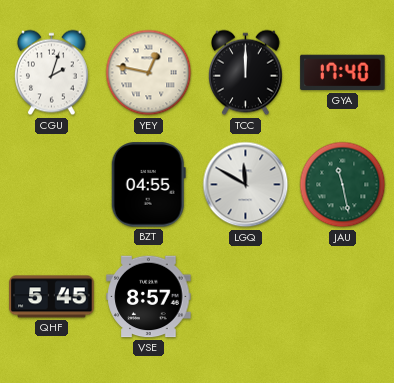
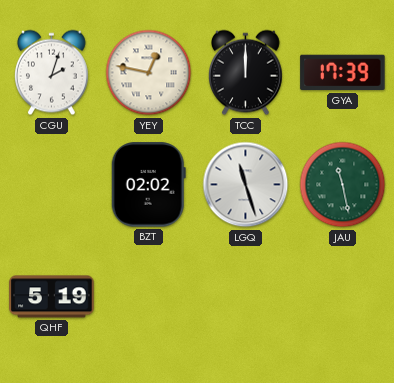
GYA: 17:40 -> 17:39 (343, 73)
BZT: 04:55 -> 02:02 (148, 185)
LGQ: 11:50 -> 11:27 (246, 185)
QHF: 5:45 -> 5:19 (52, 297)
VSE: 8:57 -> none (149, 297)
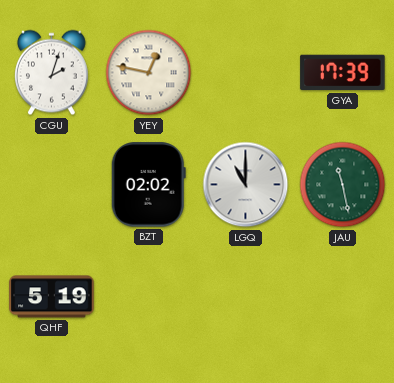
TCC: 12:00 -> none (246, 73)
LGQ: 11:27 -> 11:00 (246, 185)
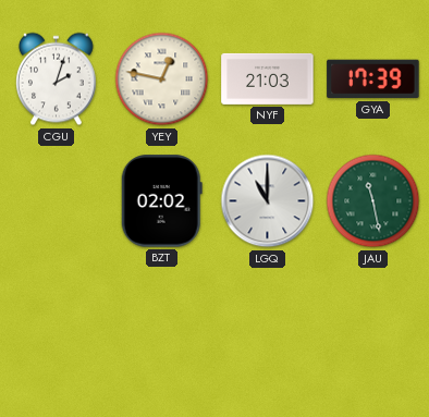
NYF: none -> 21:03 (268, 78)
QHF: 5:19 -> none (52, 297)
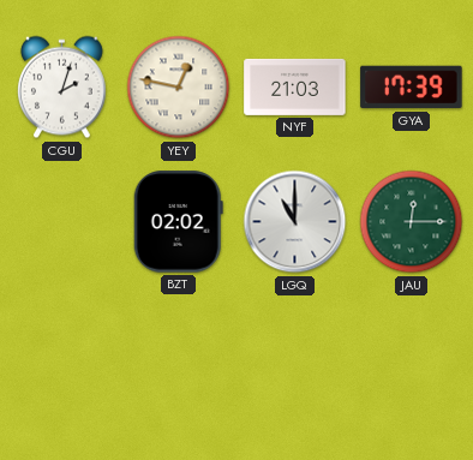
JAU: 11:28 -> 12:15 (412, 222)
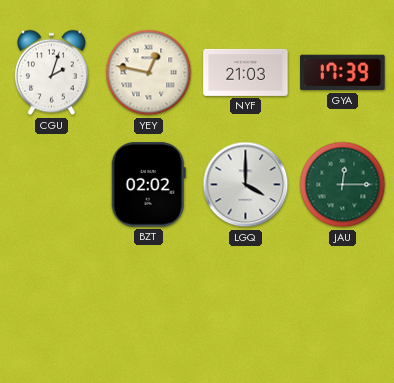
LGQ: 11:00 -> 4:00 (246, 185)
